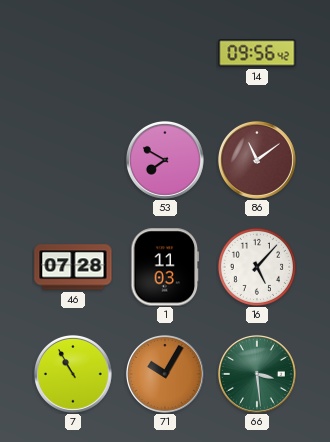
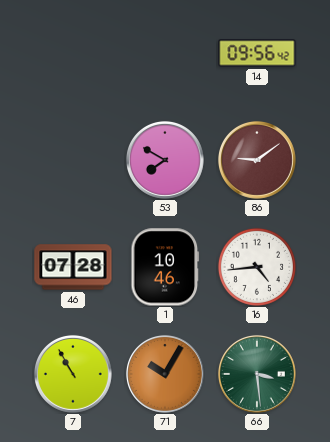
86: 11:09 -> 9:09 (257, 160)
1: 11:03 -> 10:46 (165, 267)
16: 5:07 -> 4:44 (257, 267)
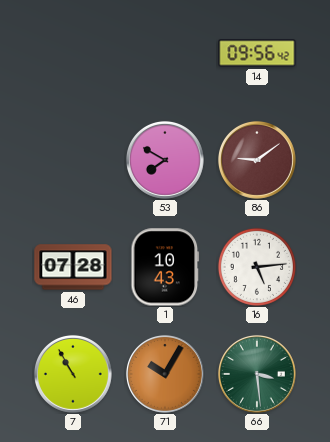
1: 10:46 -> 10:43 (165, 267)
16: 4:44 -> 5:14 (257, 267)
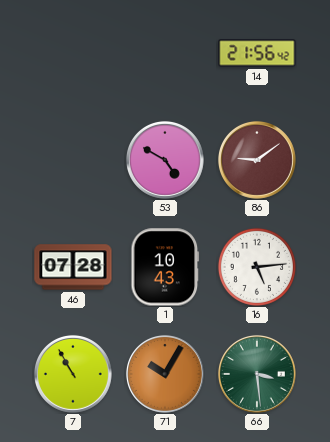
14: 09:56 -> 21:56 (257, 53)
53: 7:50 -> 4:50 (165, 160)
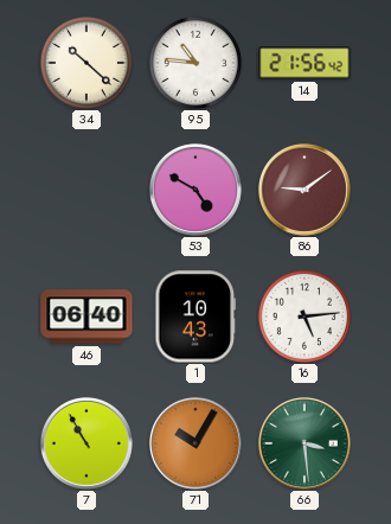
34: none -> 10:22 (86, 63)
95: none -> 10:46 (195, 63)
46: 07:28 -> 06:40 (86, 317)
